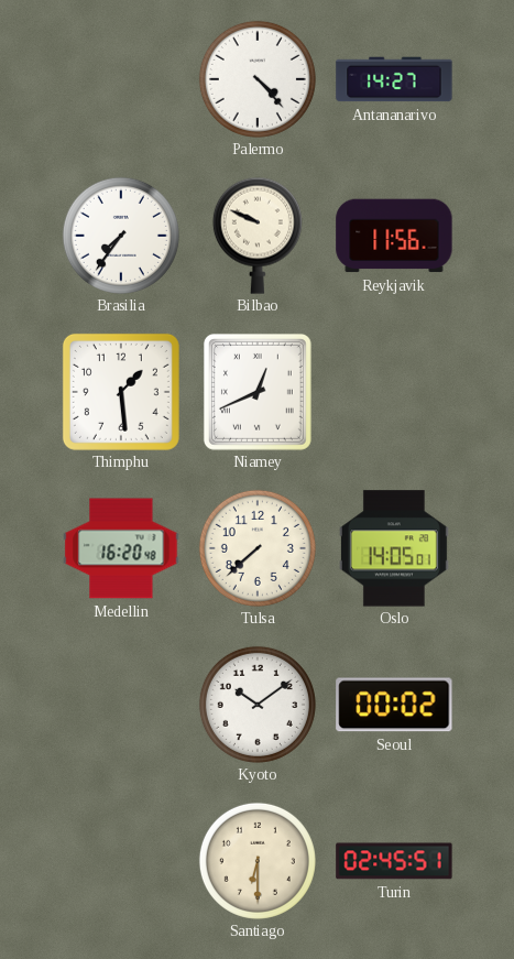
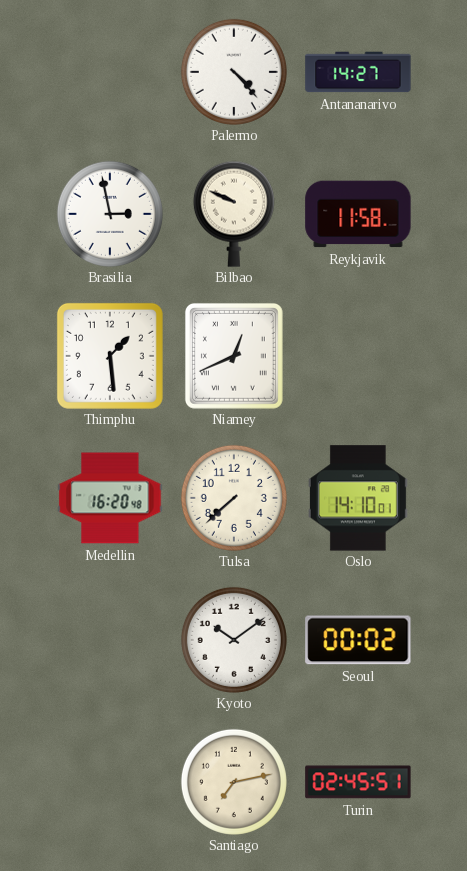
Brasilia: 7:36 -> 2:58 (110, 214)
Reykjavik: 11:56 -> 11:58 (358, 214)
Oslo: 14:05 -> 14:10 (358, 498)
Santiago: 6:30 -> 7:13 (234, 782)
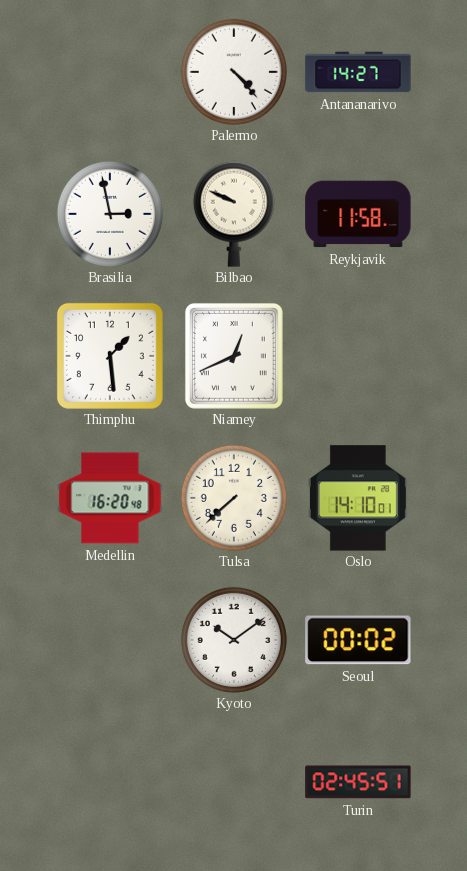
Santiago: 7:13 -> none (234, 782)
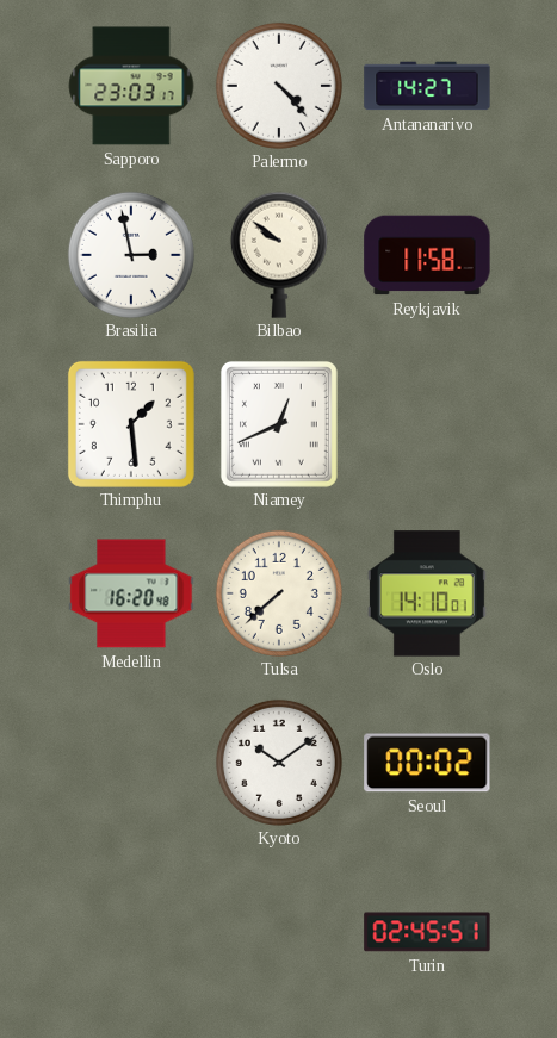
Sapporo: none -> 23:03 (131, 86)
Bilbao: 9:49 -> 9:51 (279, 255)
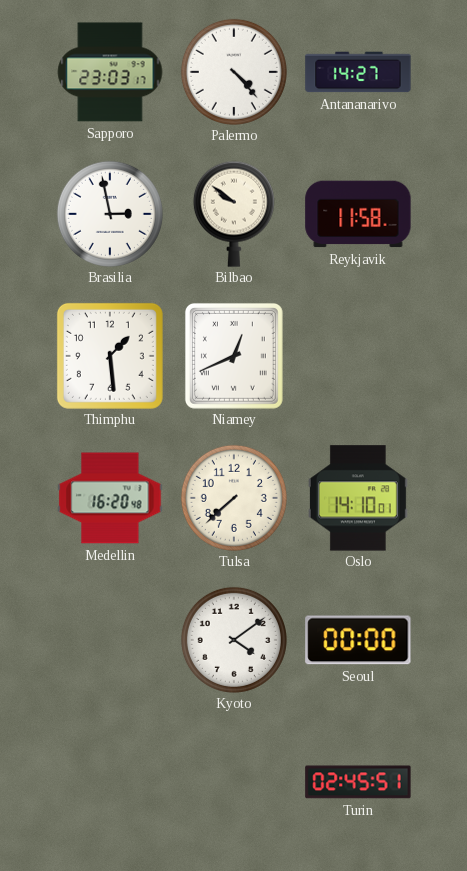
Kyoto: 10:09 -> 4:09 (234, 640)
Seoul: 00:02 -> 00:00 (358, 640)
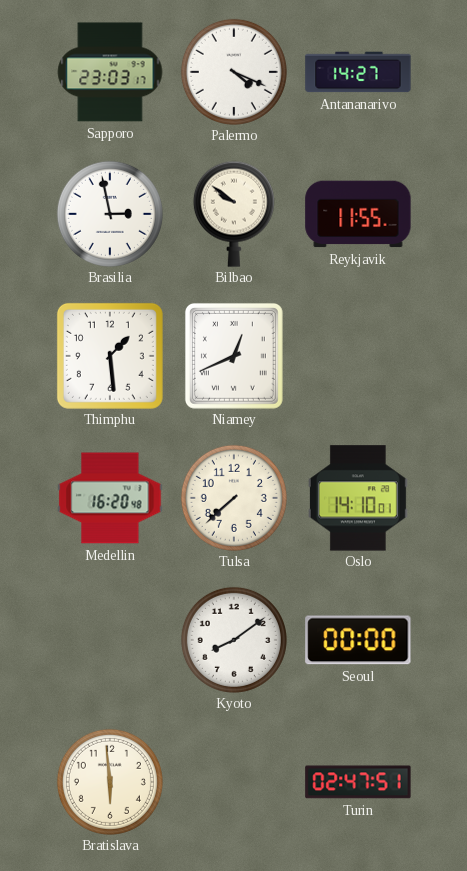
Palermo: 4:23 -> 4:19 (234, 72)
Reykjavik: 11:58 -> 11:55 (358, 214)
Kyoto: 4:09 -> 8:09 (234, 640)
Bratislava: none -> 5:59 (110, 782)
Turin: 02:45 -> 02:47 (358, 782)
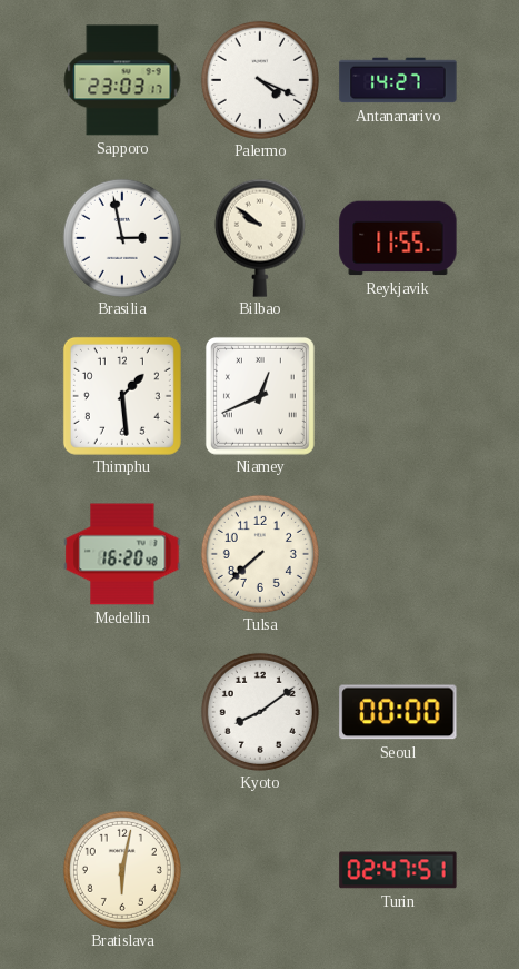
Oslo: 14:10 -> none (358, 498)
Bratislava: 5:59 -> 6:02 (122, 870)
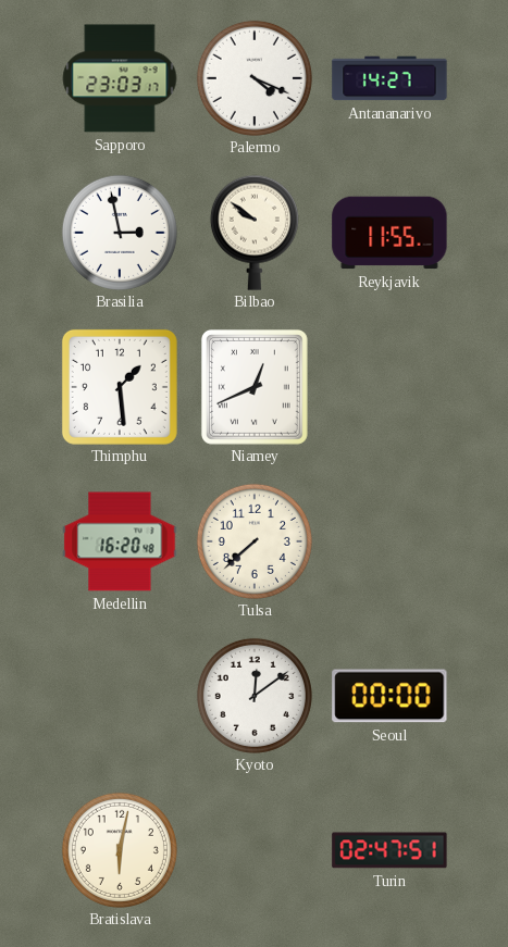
Kyoto: 8:09 -> 12:09 (255, 696)
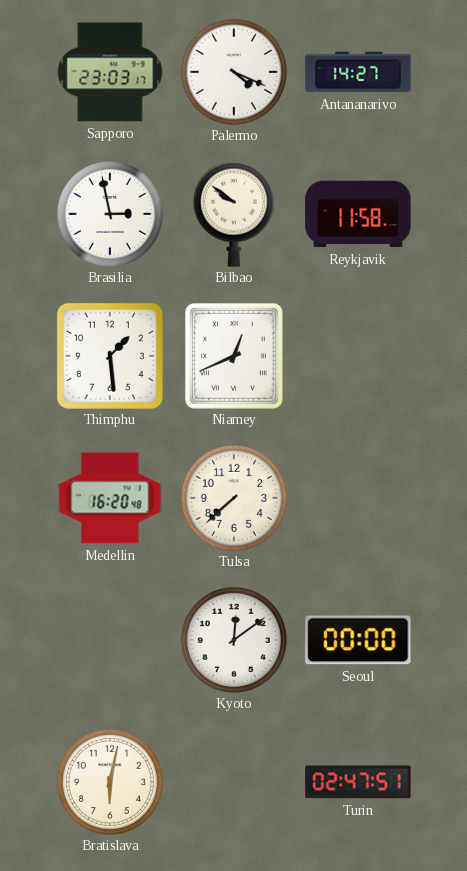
Reykjavik: 11:55 -> 11:58 (358, 214)
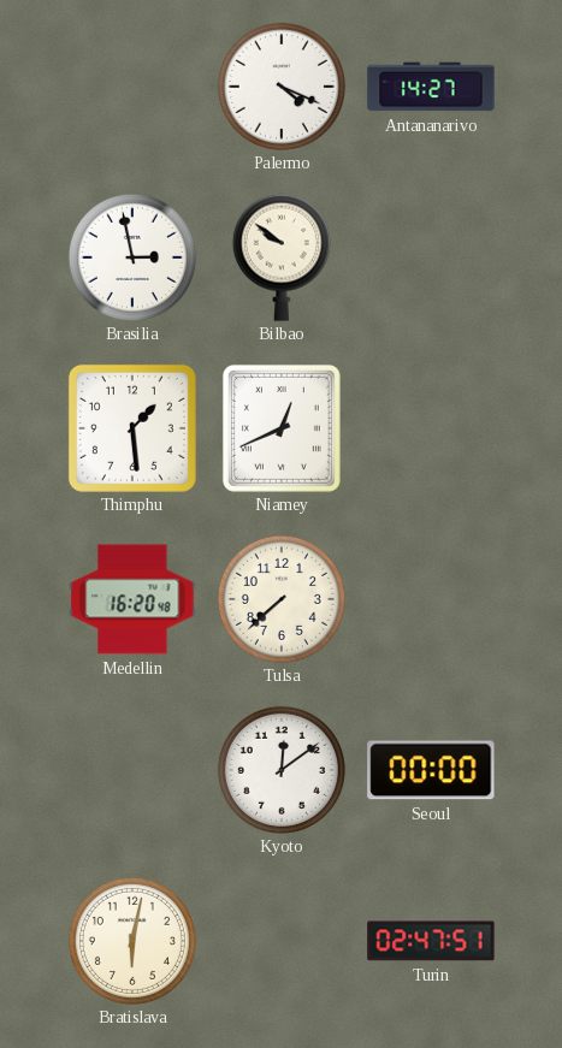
Sapporo: 23:03 -> none (110, 72)
Reykjavik: 11:58 -> none (358, 214)
